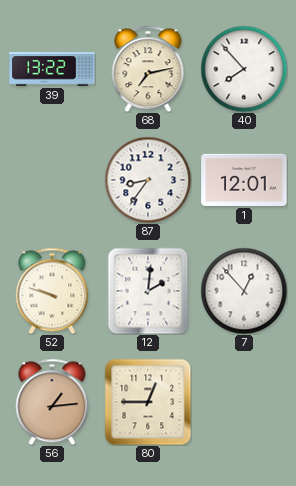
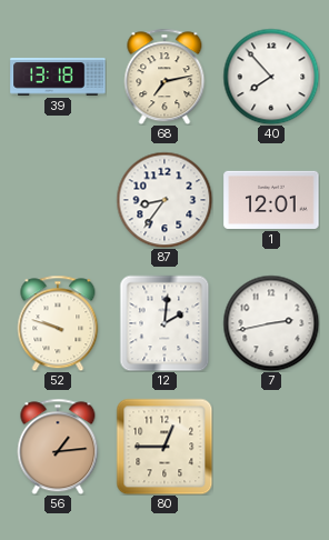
39: 13:22 -> 13:18 (58, 77)
7: 12:53 -> 2:43 (271, 323)
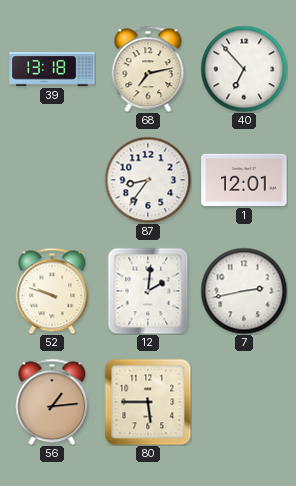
40: 7:53 -> 6:53 (244, 69)
80: 12:45 -> 5:45 (148, 402)
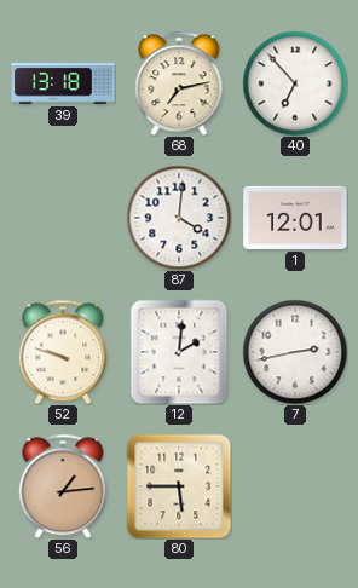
87: 8:36 -> 4:01 (179, 218)
